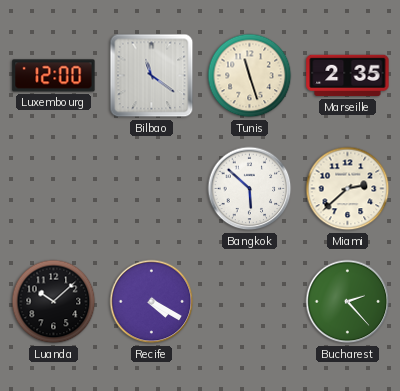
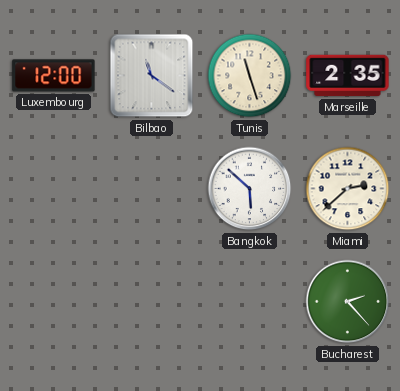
Luanda: 10:08 -> none (54, 302)
Recife: 4:20 -> none (152, 302)
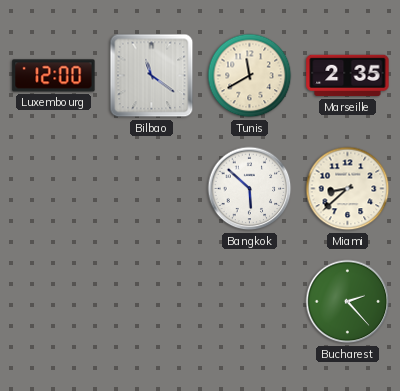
Tunis: 11:27 -> 11:40 (250, 76)
Miami: 2:38 -> 8:38 (348, 189)
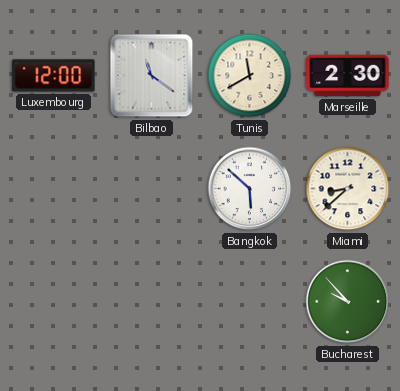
Marseille: 2:35 -> 2:30 (348, 76)
Bucharest: 2:23 -> 9:53 (348, 302)
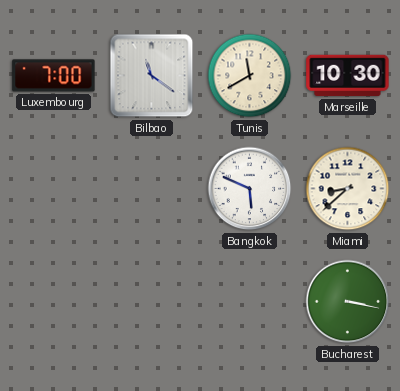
Luxembourg: 12:00 -> 7:00 (54, 76)
Marseille: 2:30 -> 10:30 (348, 76)
Bangkok: 5:52 -> 5:49 (250, 189)
Bucharest: 9:53 -> 3:17 (348, 302)
